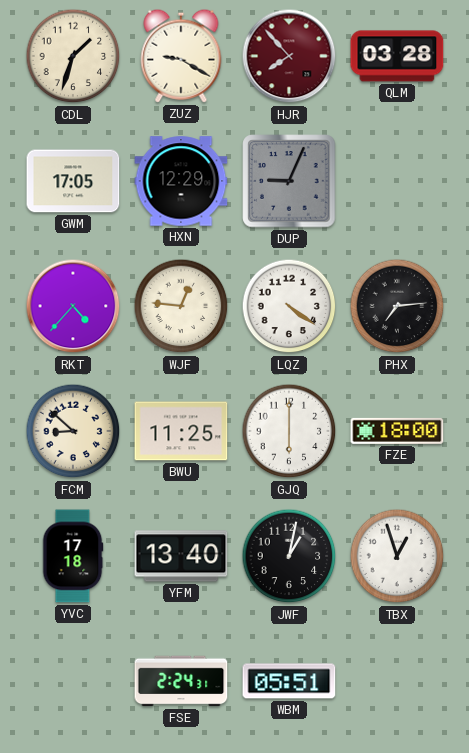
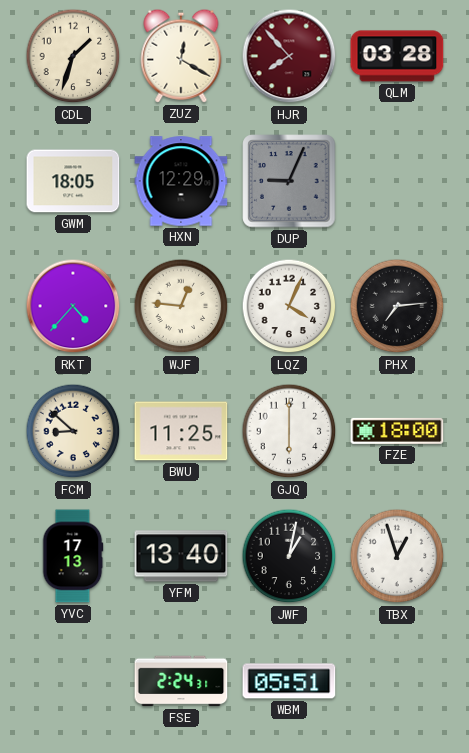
ZUZ: 9:20 -> 12:20 (181, 56)
GWM: 17:05 -> 18:05 (73, 181)
LQZ: 4:21 -> 4:04 (289, 306)
YVC: 17:18 -> 17:13 (73, 556)
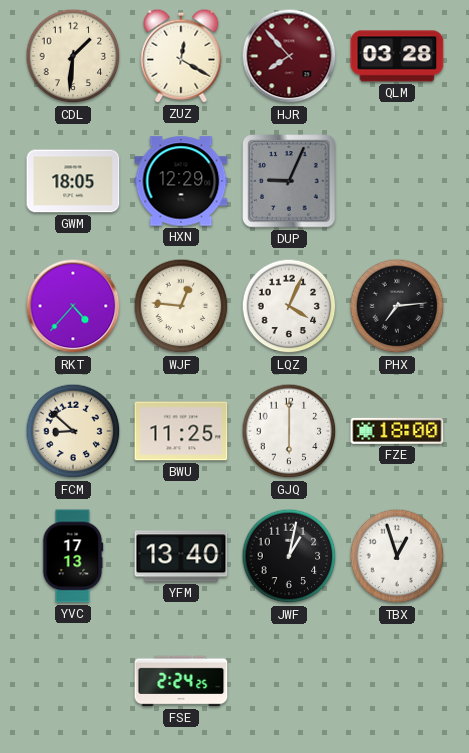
CDL: 1:33 -> 1:31 (73, 56)
FSE: 2:24:31 -> 2:24:25 (181, 681)
WBM: 05:51 -> none (289, 681)
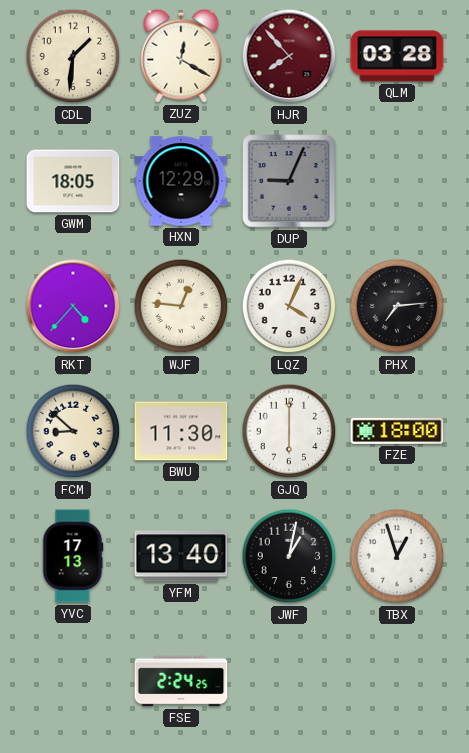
BWU: 11:25 -> 11:30 (181, 431)
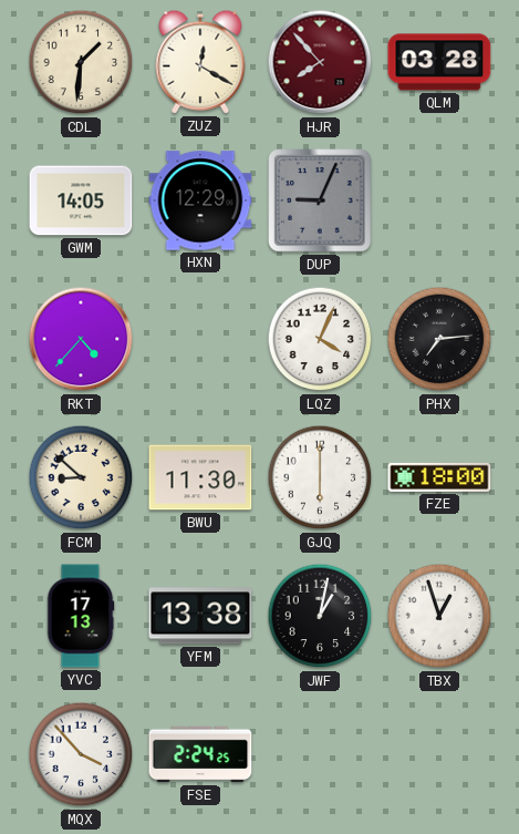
GWM: 18:05 -> 14:05 (81, 200)
WJF: 12:46 -> none (181, 306)
YFM: 13:40 -> 13:38 (200, 616)
MQX: none -> 3:53 (81, 754)
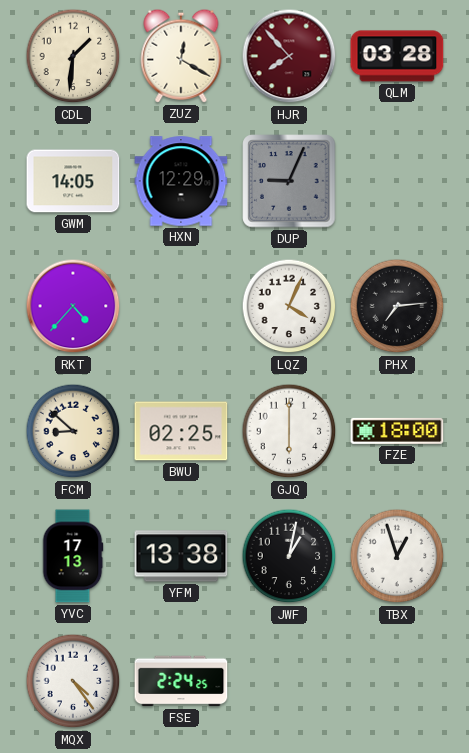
BWU: 11:30 -> 02:25 (181, 431)
MQX: 3:53 -> 4:24 (73, 681)
